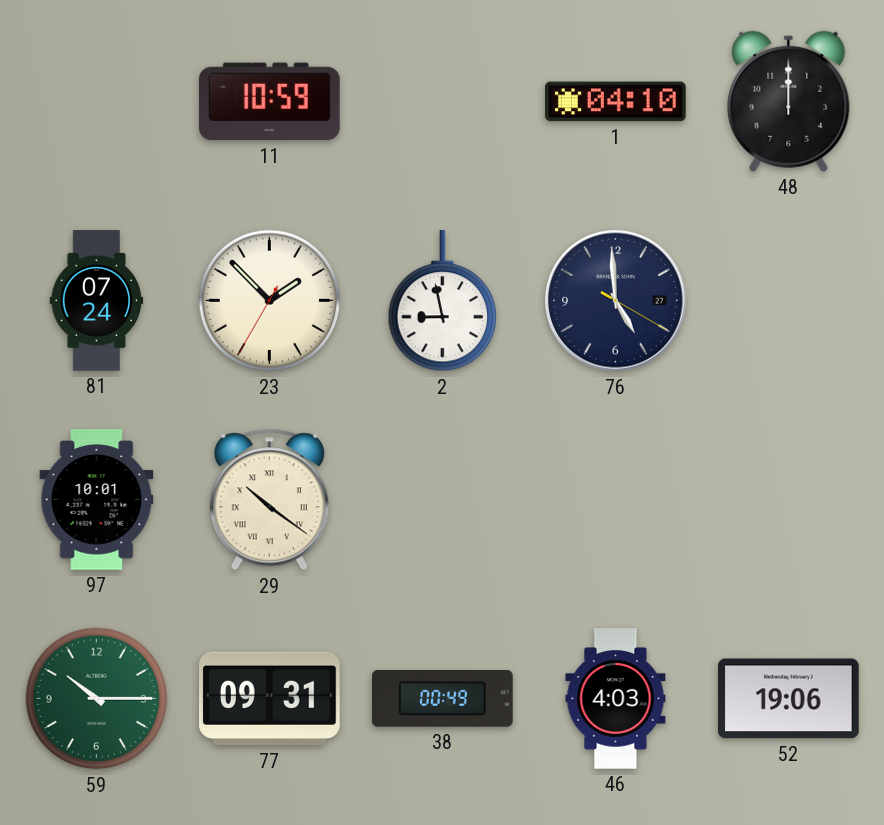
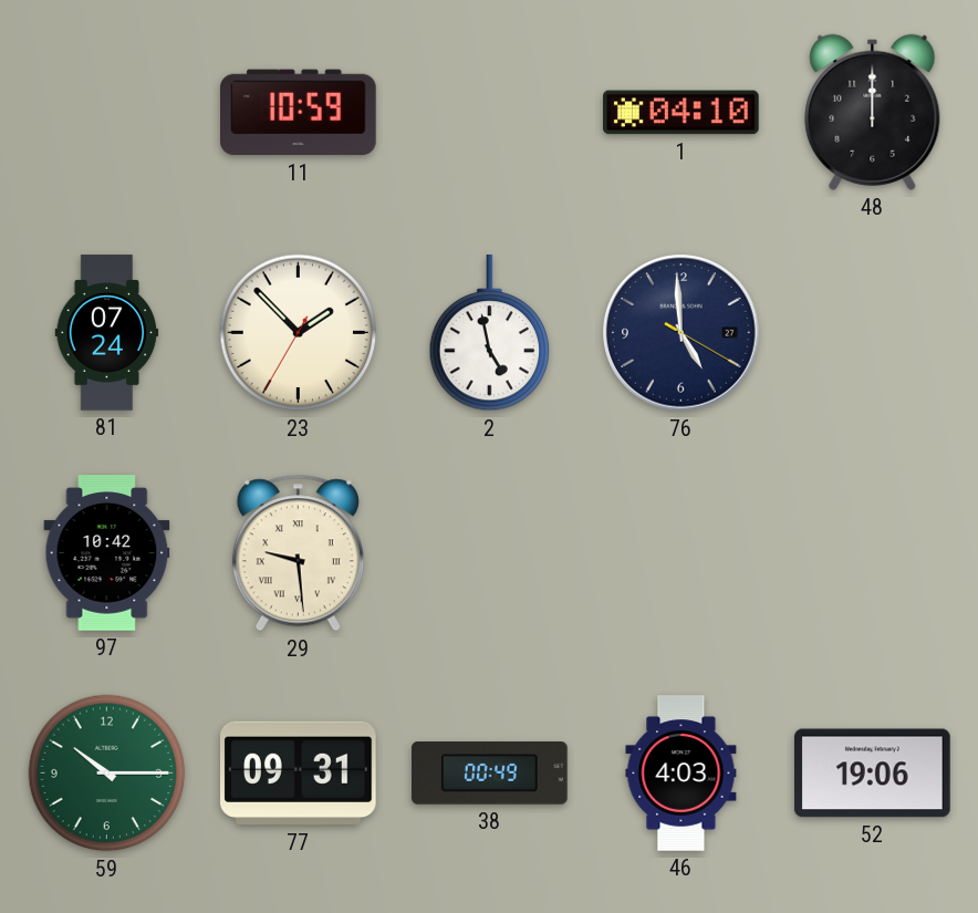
2: 8:58 -> 4:58 (489, 333)
97: 10:01 -> 10:42 (107, 553)
29: 10:21 -> 9:29 (298, 553)
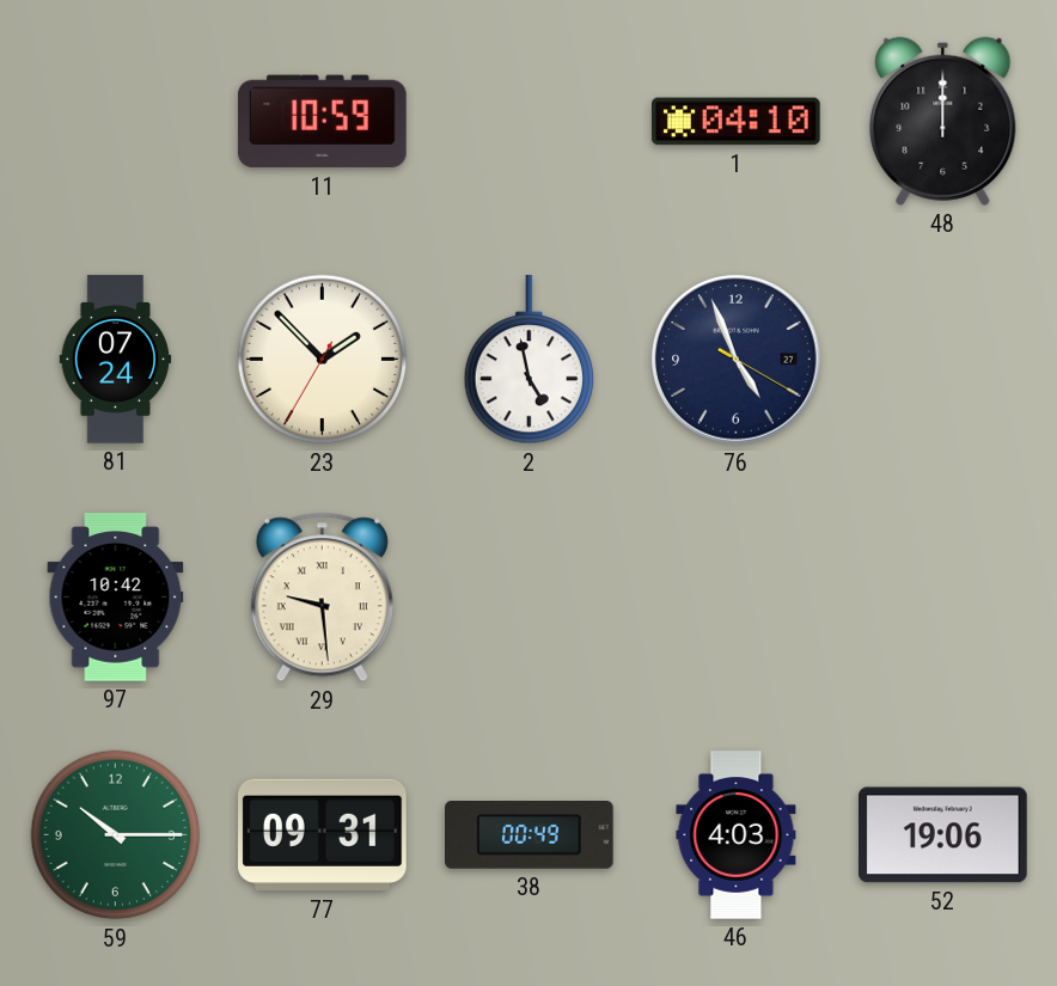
76: 4:59 -> 4:56 (737, 360)
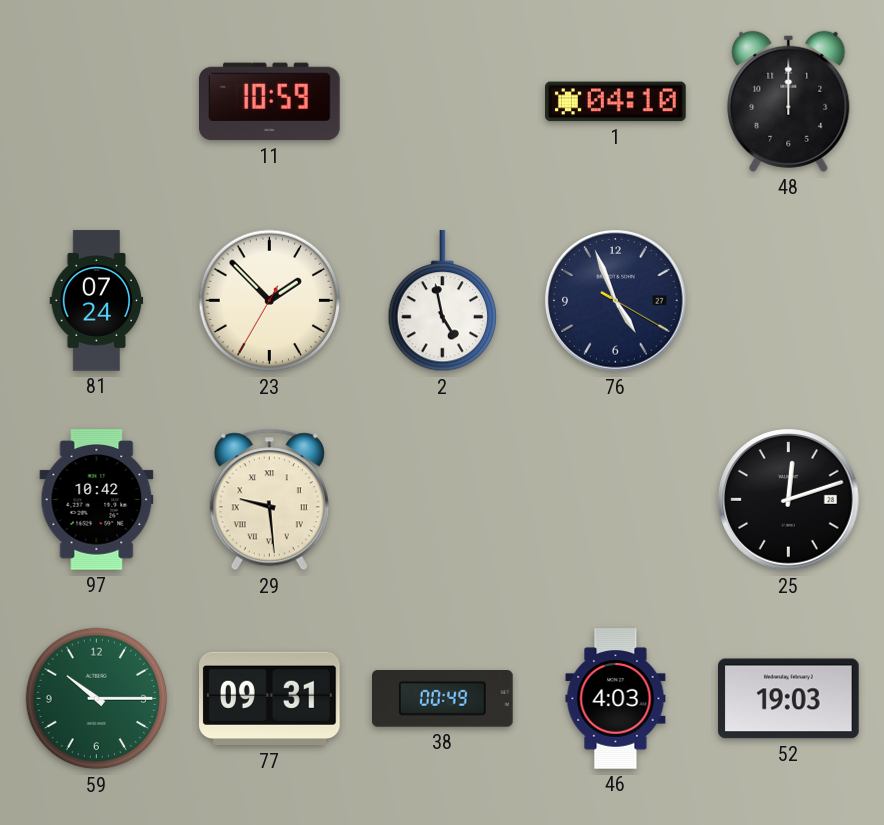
25: none -> 12:12 (789, 500)
52: 19:06 -> 19:03 (789, 699)
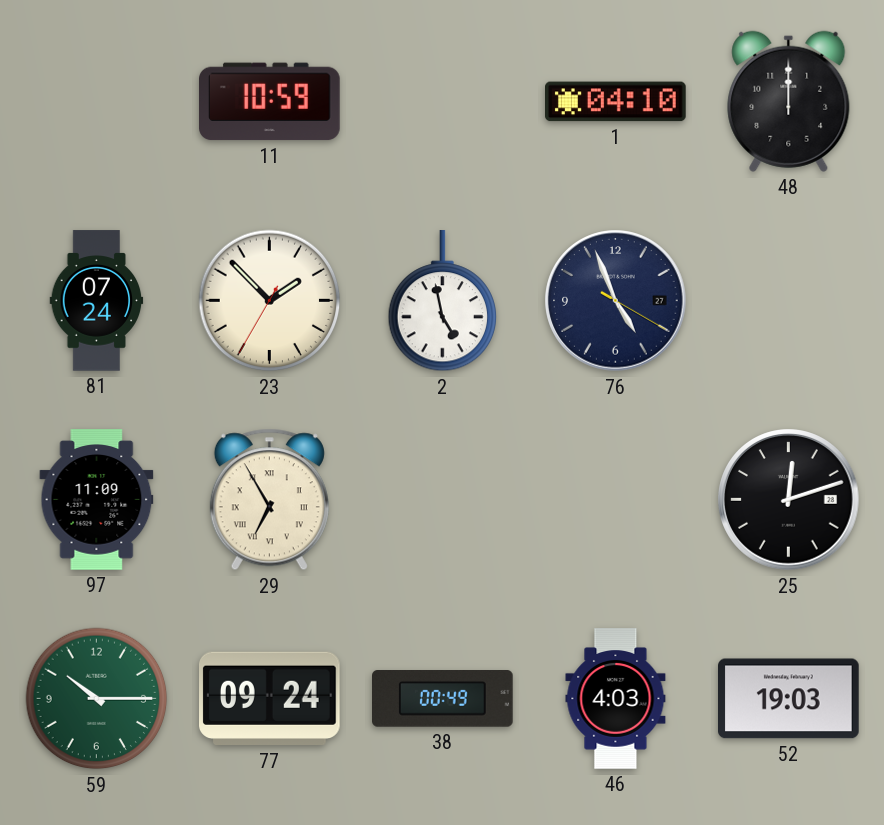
97: 10:42 -> 11:09 (97, 500)
29: 9:29 -> 6:55 (269, 500)
77: 09:31 -> 09:24 (270, 699)
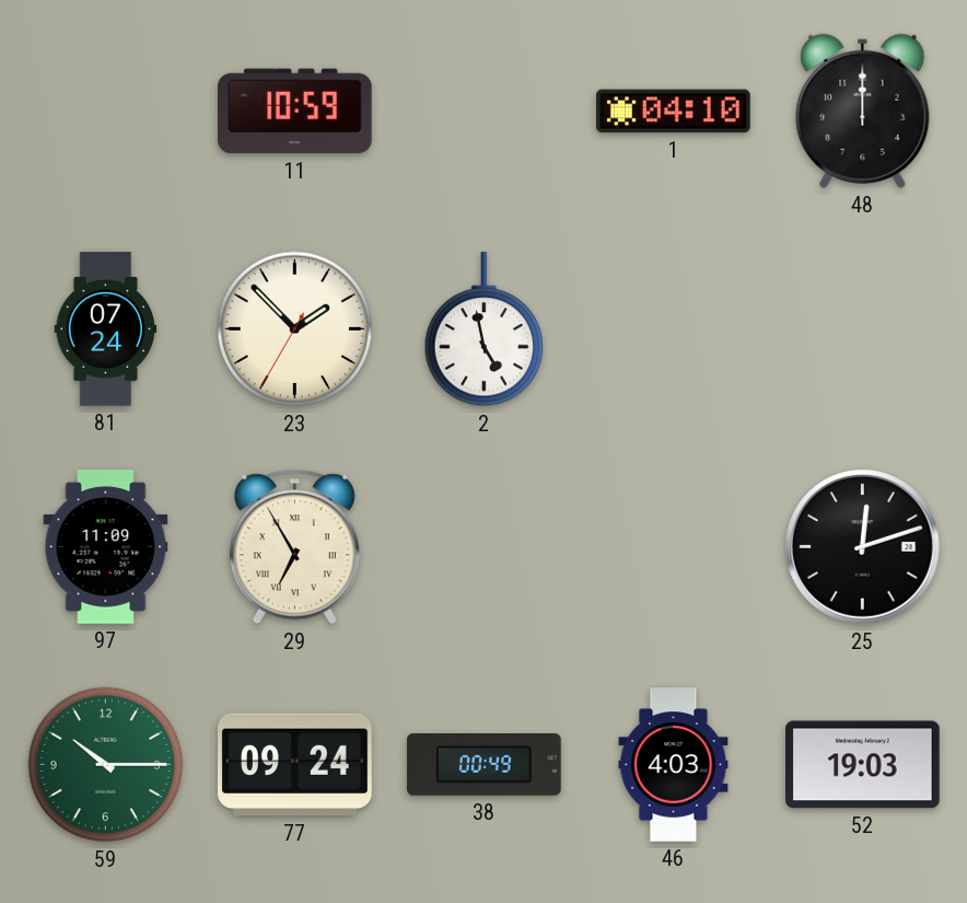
76: 4:56 -> none (616, 301)
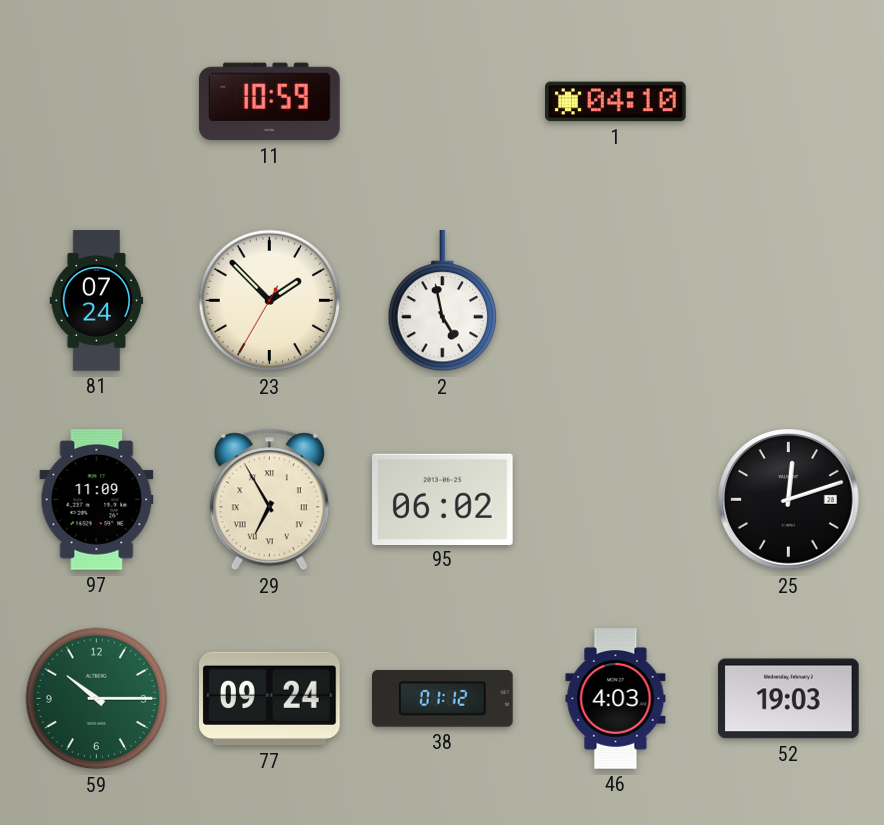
48: 12:00 -> none (863, 111)
95: none -> 06:02 (443, 499)
38: 00:49 -> 01:12 (443, 699)
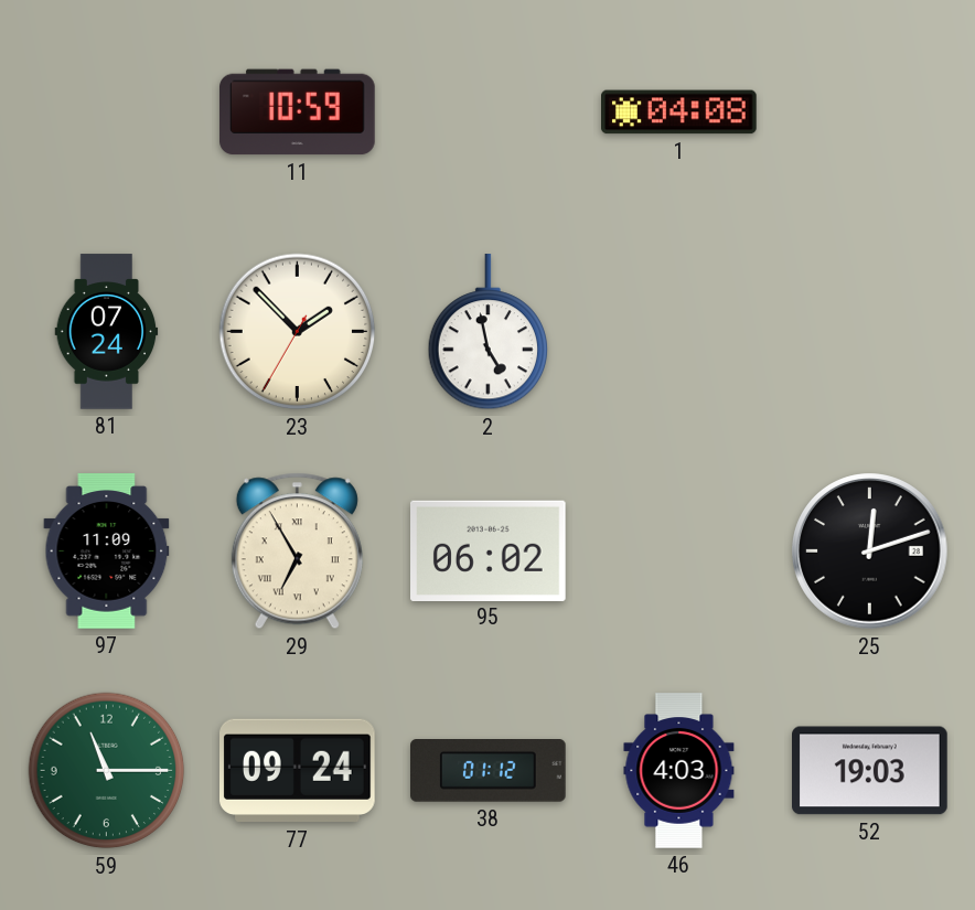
1: 04:10 -> 04:08 (679, 113)
59: 10:15 -> 11:15 (107, 771)
